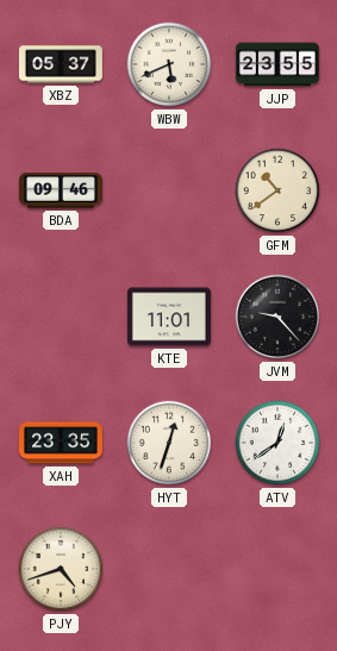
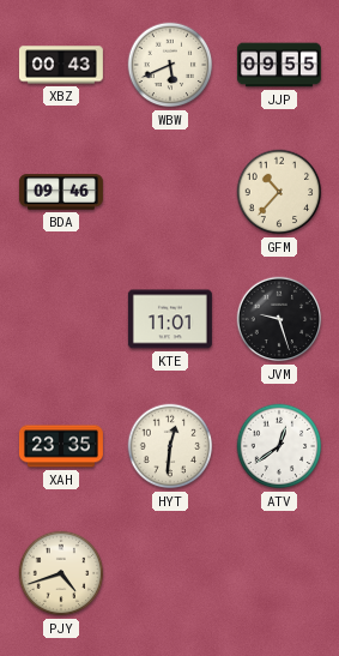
XBZ: 05:37 -> 00:43 (61, 65)
JJP: 23:55 -> 09:55 (279, 65)
GFM: 10:39 -> 10:37 (279, 192)
JVM: 9:23 -> 9:27 (279, 319)
HYT: 12:33 -> 12:31 (170, 446)
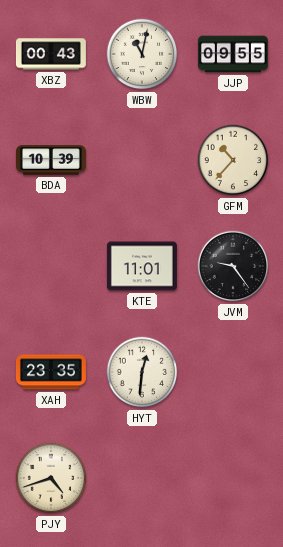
WBW: 5:41 -> 11:02 (142, 54)
BDA: 09:46 -> 10:39 (51, 160)
JVM: 9:27 -> 9:24 (233, 266)
ATV: 12:39 -> none (279, 446)
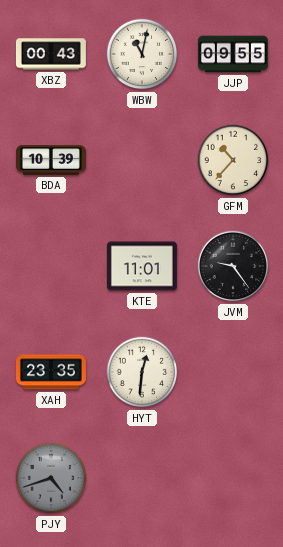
PJY dial: cream -> grey (51, 478)
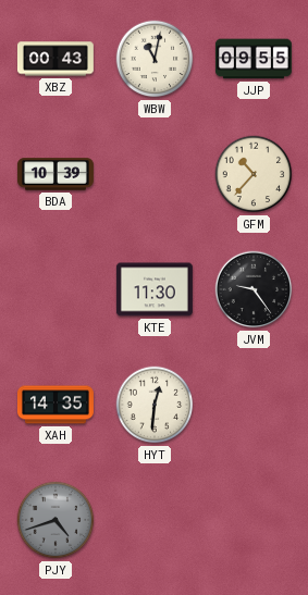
KTE: 11:01 -> 11:30 (155, 289)
XAH: 23:35 -> 14:35 (56, 405)
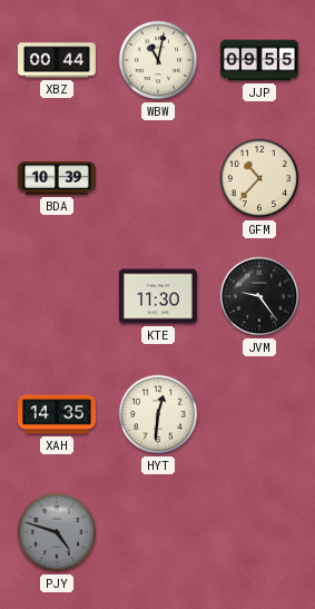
XBZ: 00:43 -> 00:44 (57, 60)
PJY: 4:42 -> 4:48 (57, 532)
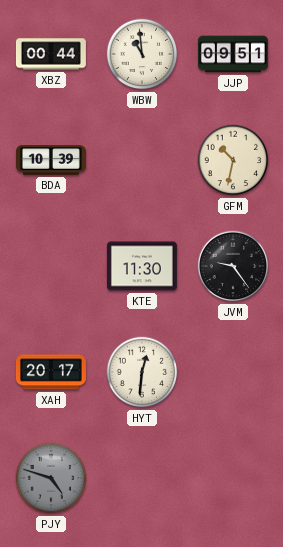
WBW: 11:02 -> 10:59 (142, 54)
JJP: 09:55 -> 09:51 (233, 54)
GFM: 10:37 -> 10:32 (233, 160)
XAH: 14:35 -> 20:17 (51, 372)
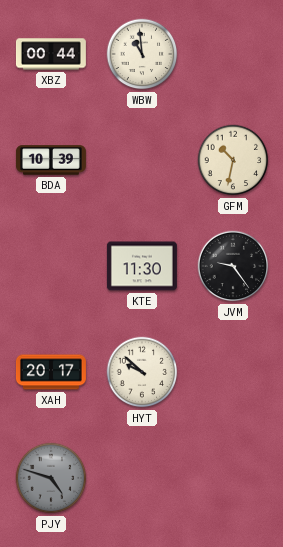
JJP: 09:51 -> none (233, 54)
HYT: 12:31 -> 9:52 (142, 372)
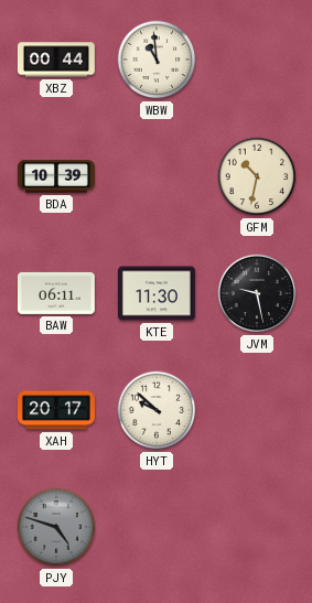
BAW: none -> 06:11 (56, 293)
JVM: 9:24 -> 9:28 (257, 293)
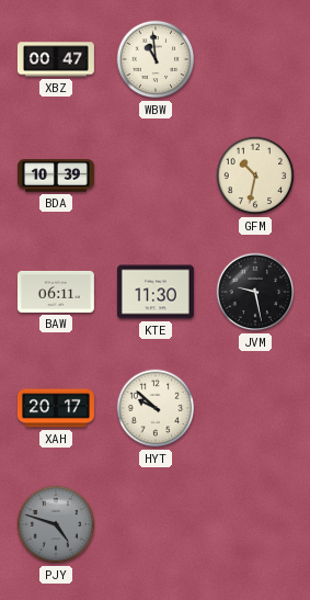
XBZ: 00:44 -> 00:47 (56, 59)
